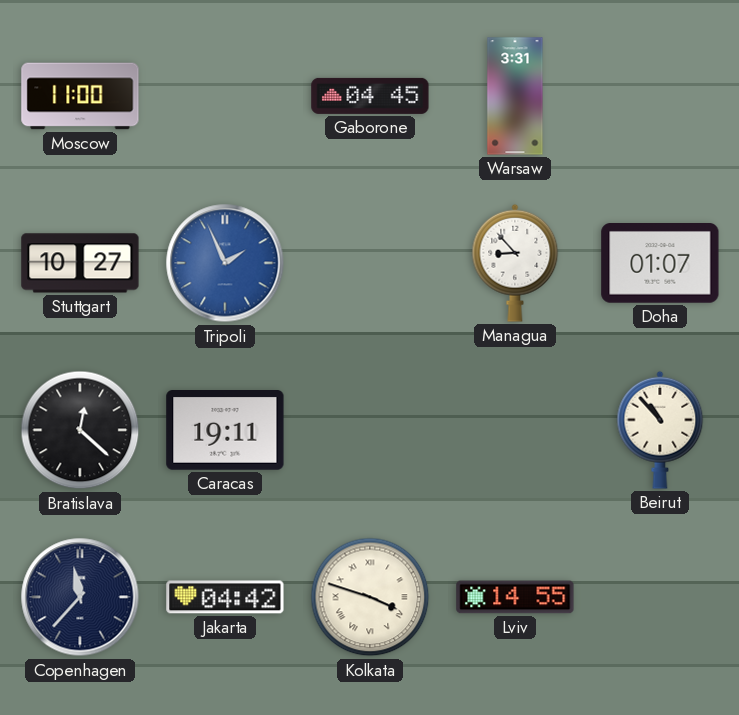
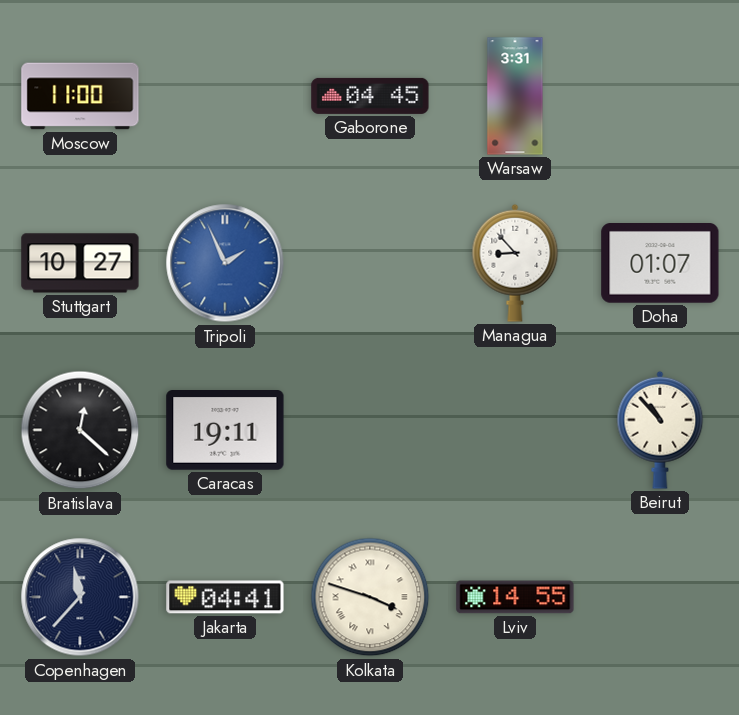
Jakarta: 04:42 -> 04:41 (225, 597)
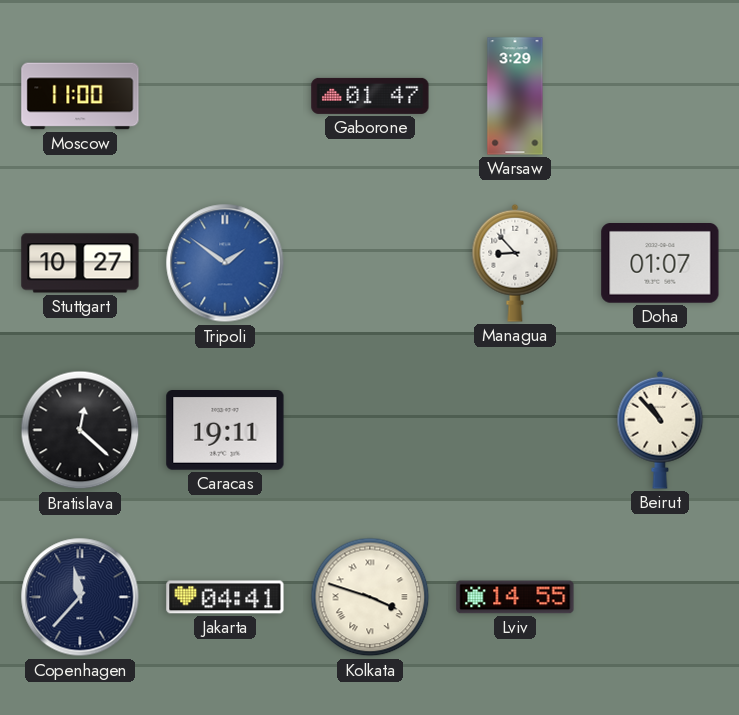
Gaborone: 04:45 -> 01:47 (370, 96)
Warsaw: 3:31 -> 3:29 (515, 96)
Tripoli: 1:56 -> 1:51 (225, 263)
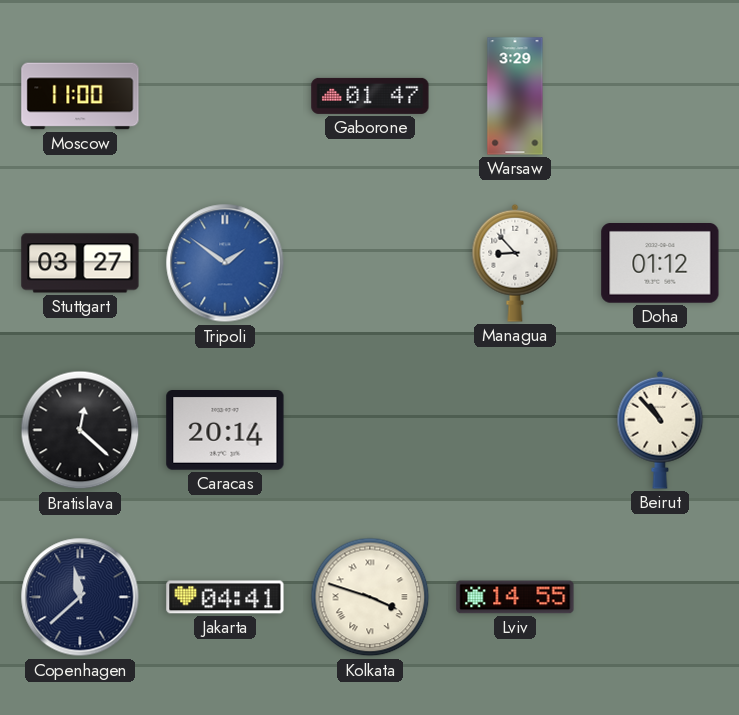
Stuttgart: 10:27 -> 03:27 (80, 263)
Doha: 01:07 -> 01:12 (660, 264)
Caracas: 19:11 -> 20:14 (225, 431)
Copenhagen: 11:37 -> 11:38 (80, 597)
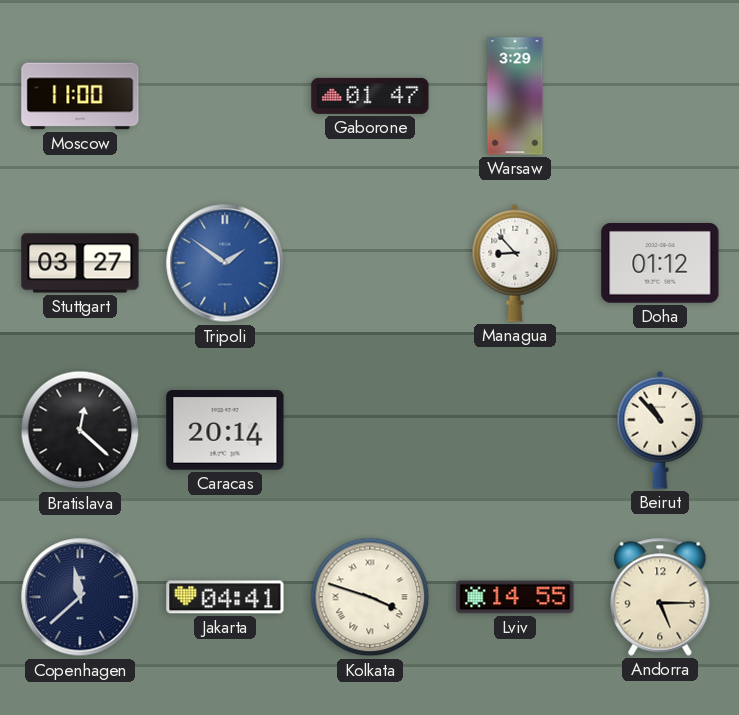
Andorra: none -> 5:15 (660, 597)
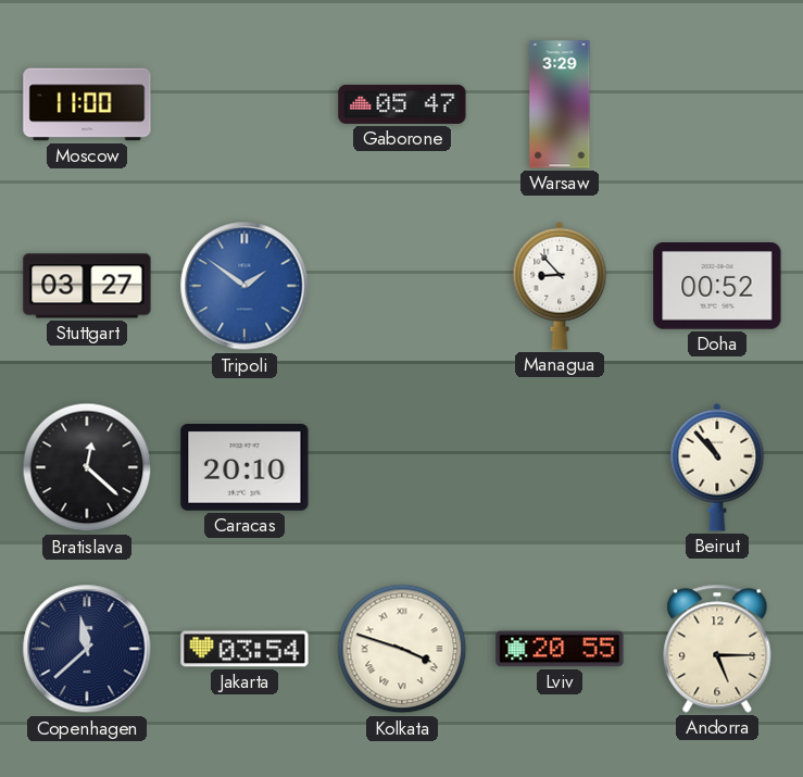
Gaborone: 01:47 -> 05:47 (402, 104)
Doha: 01:12 -> 00:52 (717, 287)
Caracas: 20:14 -> 20:10 (244, 468)
Jakarta: 04:41 -> 03:54 (244, 649)
Lviv: 14:55 -> 20:55 (560, 649)
